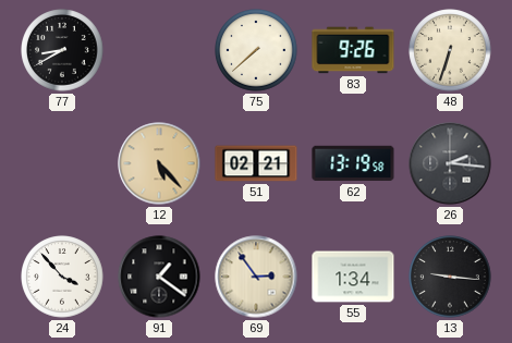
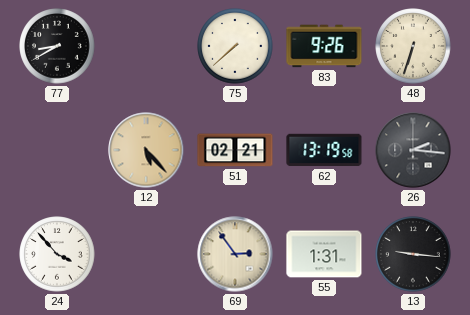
91: 1:21 -> none (159, 277)
55: 1:34 -> 1:31 (324, 254)
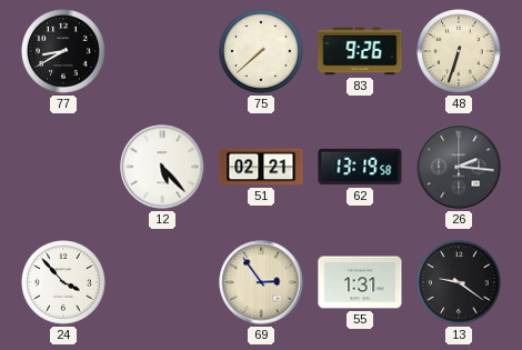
12 dial: champagne -> white (162, 167)
13: 9:16 -> 9:21 (459, 282)
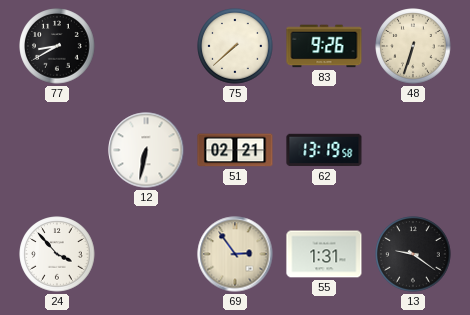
12: 5:23 -> 6:32 (146, 150)
26: 2:16 -> none (459, 167)
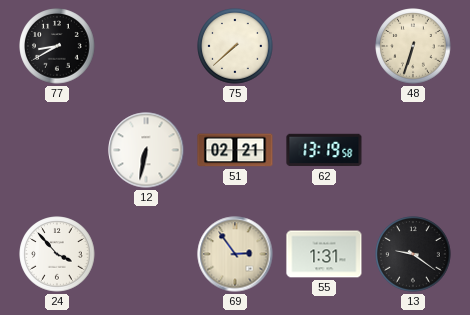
83: 9:26 -> none (324, 46)
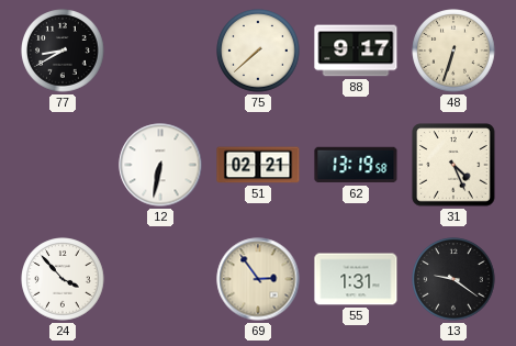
88: none -> 9:17 (356, 51)
31: none -> 4:26 (453, 165)
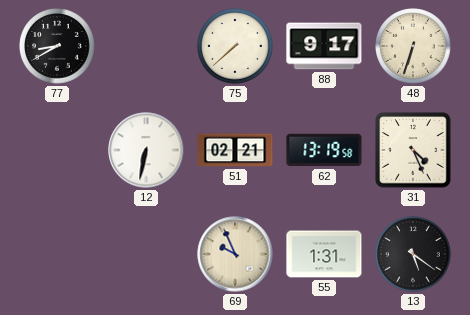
24: 3:53 -> none (63, 279)
69: 2:54 -> 9:56 (235, 254)
13: 9:21 -> 5:21 (413, 254)
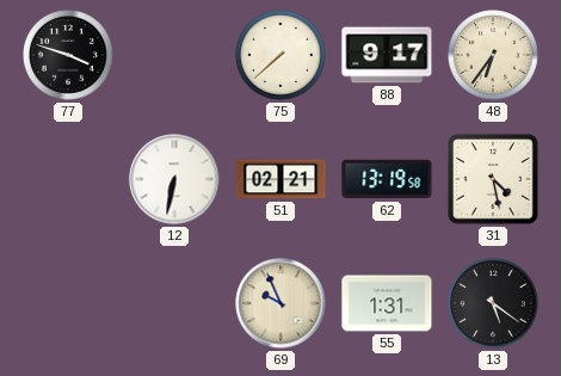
77: 8:40 -> 3:48 (68, 55)
48: 6:33 -> 6:36 (493, 55)
31: 4:26 -> 4:28 (493, 179)
